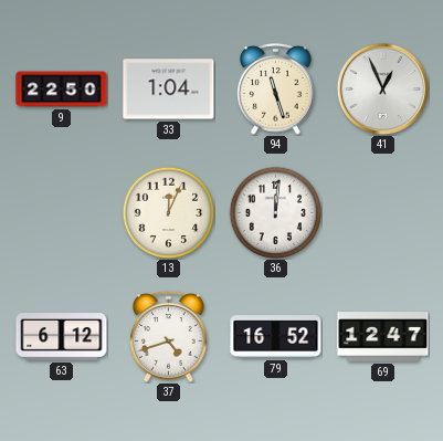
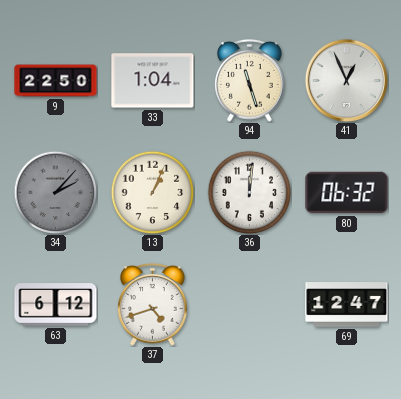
34: none -> 2:07 (55, 192)
13: 12:04 -> 1:04 (152, 192)
80: none -> 06:32 (347, 193)
79: 16:52 -> none (276, 337)
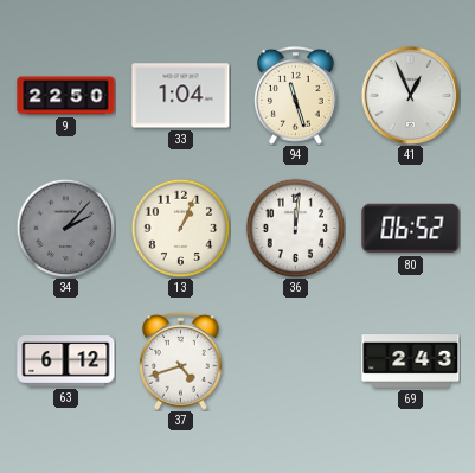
80: 06:32 -> 06:52 (411, 229)
69: 12:47 -> 2:43 (411, 362)
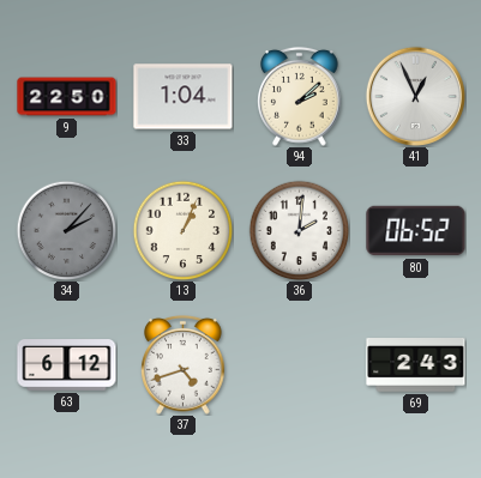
94: 11:27 -> 2:08 (300, 97)
36: 12:01 -> 2:01 (299, 230)
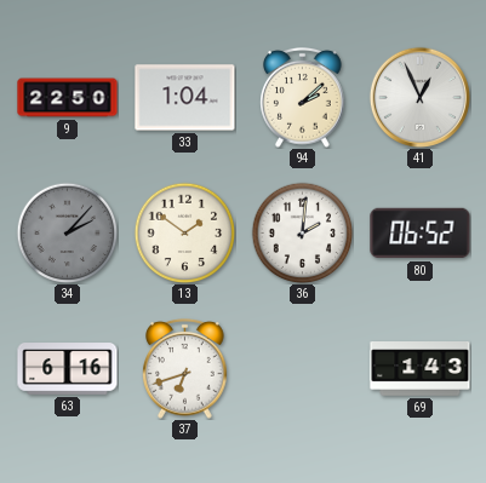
13: 1:04 -> 1:51 (184, 232)
63: 6:12 -> 6:16 (68, 369)
37: 4:42 -> 6:42 (185, 369)
69: 2:43 -> 1:43 (421, 369)
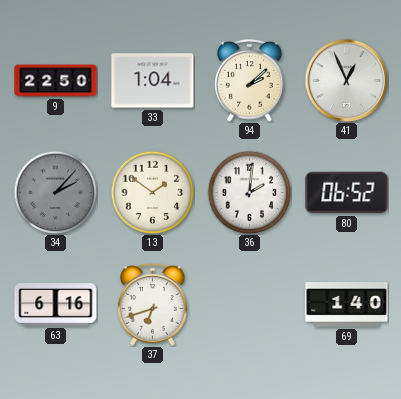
69: 1:43 -> 1:40 (347, 305)
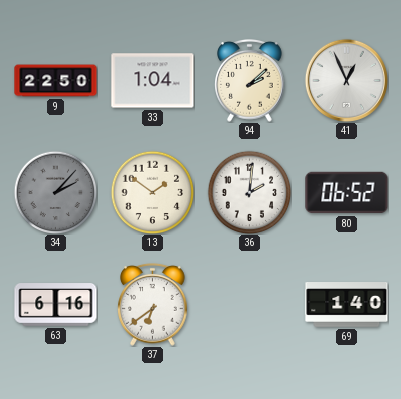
37: 6:42 -> 6:39 (153, 305)
